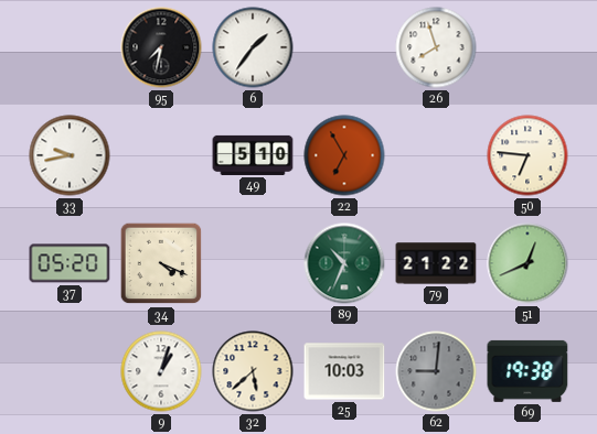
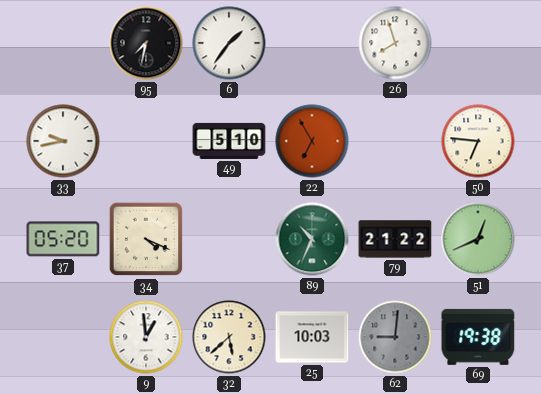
9: 1:03 -> 12:59 (146, 337)
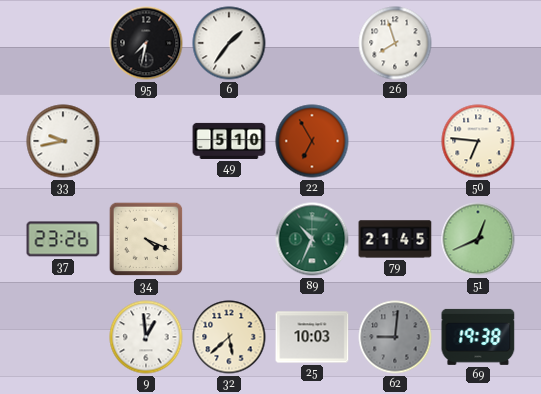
37: 05:20 -> 23:26 (63, 239)
79: 21:22 -> 21:45 (395, 239)
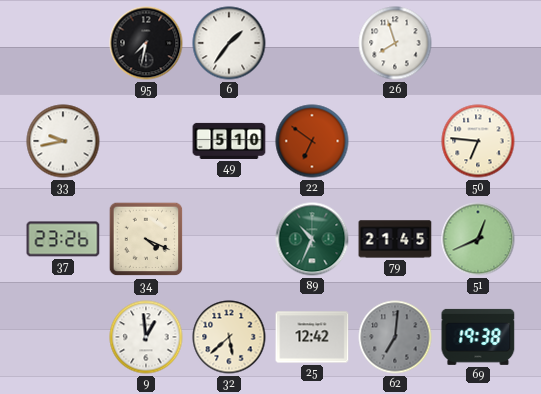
22: 6:55 -> 6:51 (312, 141)
25: 10:03 -> 12:42 (312, 337)
62: 9:01 -> 7:01 (395, 337)
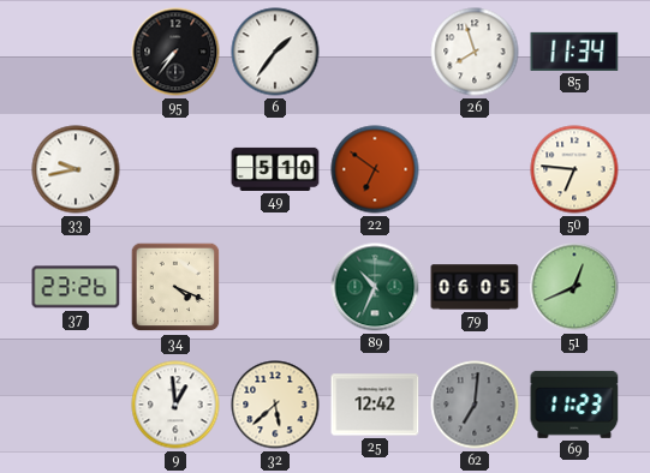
95: 7:32 -> 7:36 (175, 52)
85: none -> 11:34 (574, 52)
79: 21:45 -> 06:05 (475, 287)
69: 19:38 -> 11:23 (574, 405)
